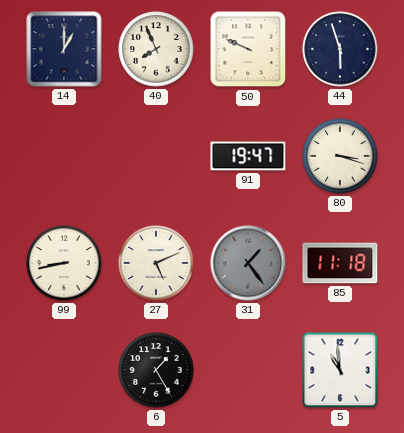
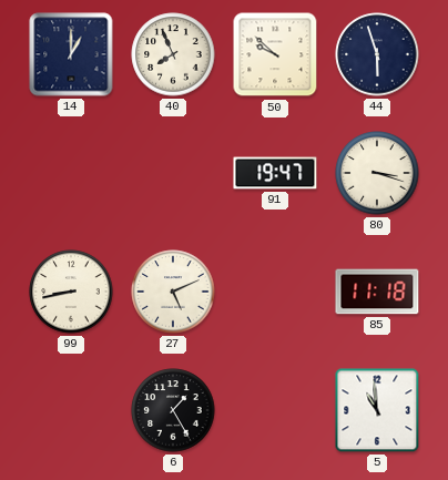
50: 9:49 -> 9:52 (275, 54)
31: 1:24 -> none (248, 263)
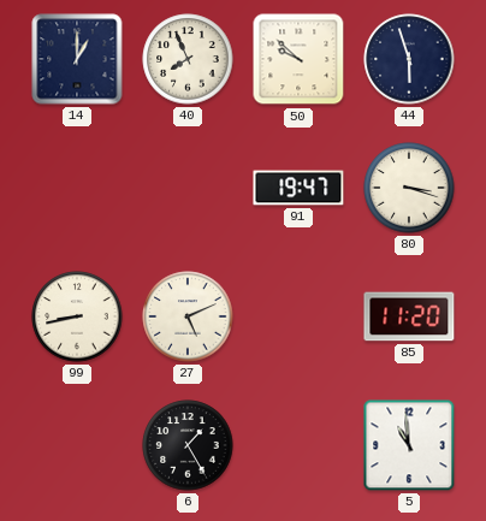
85: 11:18 -> 11:20 (409, 316)
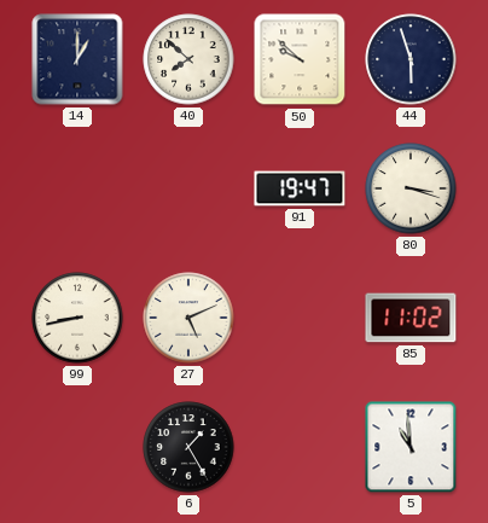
40: 7:56 -> 7:52 (188, 59)
85: 11:20 -> 11:02 (411, 318)
